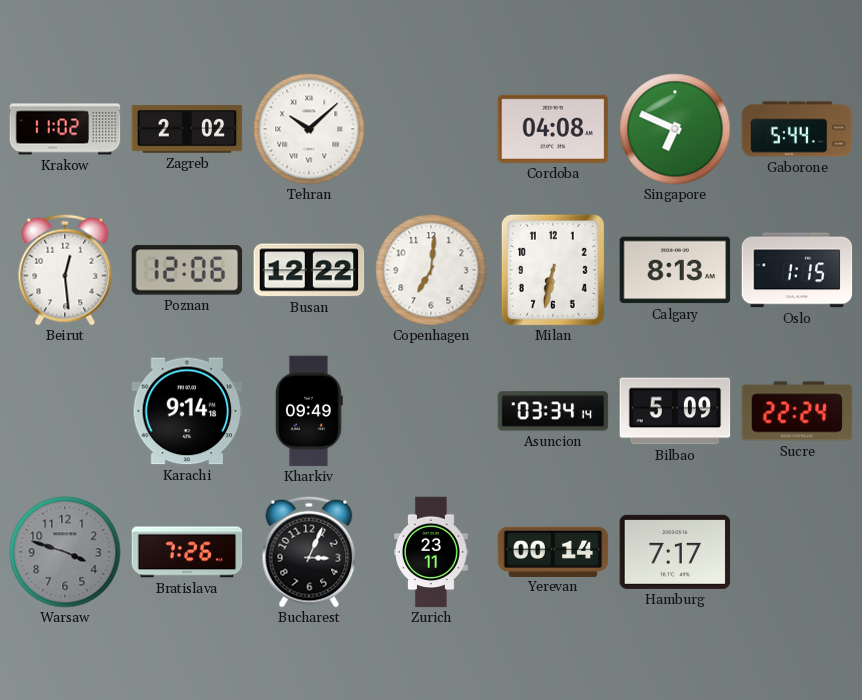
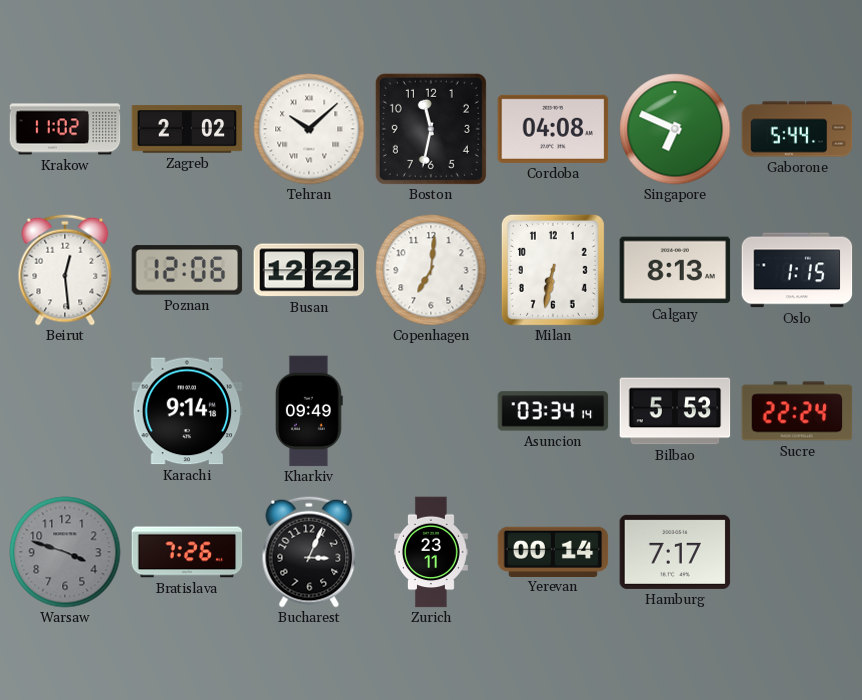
Boston: none -> 11:32 (431, 129)
Bilbao: 5:09 -> 5:53 (675, 411)
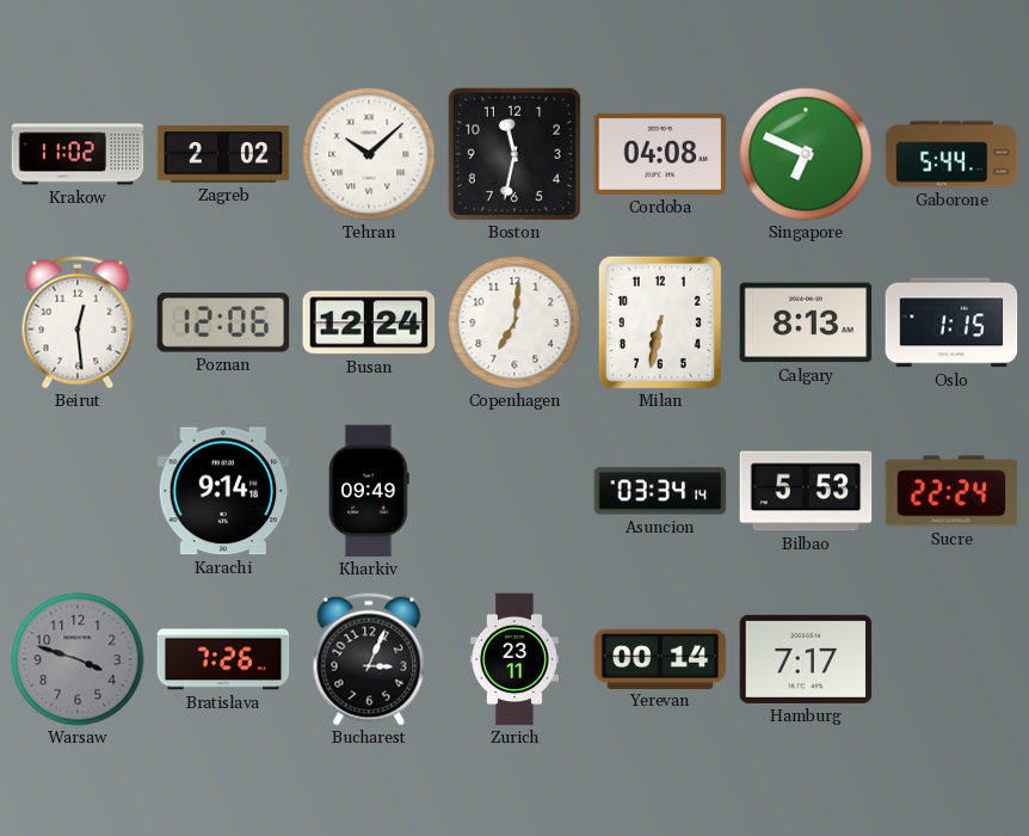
Busan: 12:22 -> 12:24 (369, 322)
